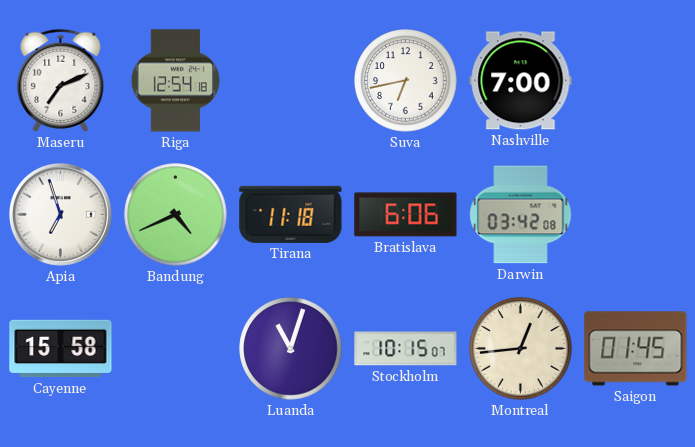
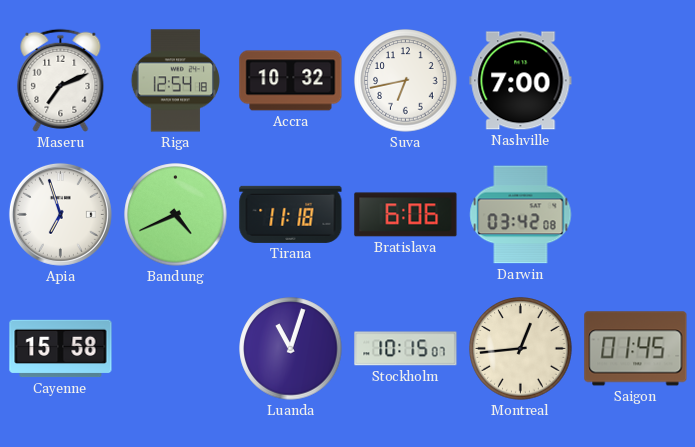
Accra: none -> 10:32 (291, 81)
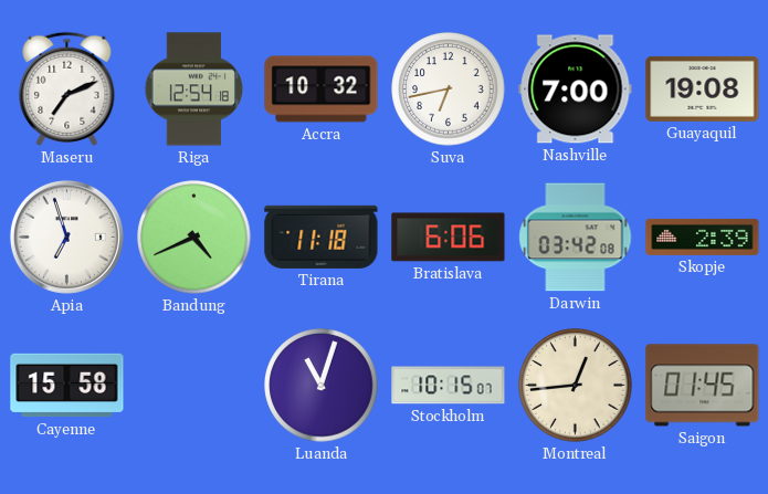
Guayaquil: none -> 19:08 (703, 88)
Skopje: none -> 2:39 (703, 237)
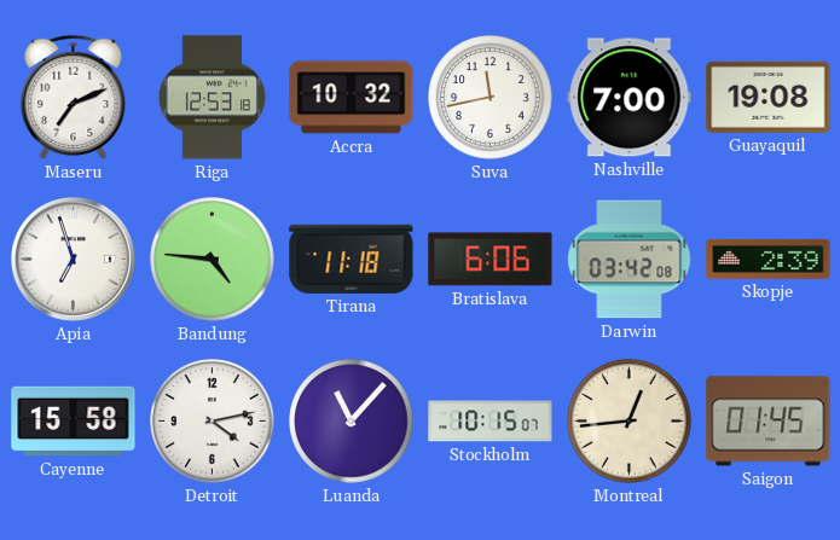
Riga: 12:54 -> 12:53 (212, 98)
Suva: 6:43 -> 11:43 (491, 98)
Bandung: 4:41 -> 4:46 (213, 260)
Detroit: none -> 4:13 (213, 422)
Luanda: 11:03 -> 11:07 (352, 422)
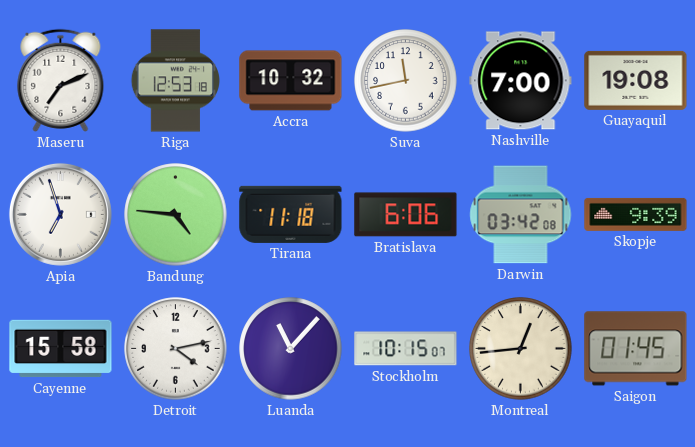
Skopje: 2:39 -> 9:39 (636, 214)
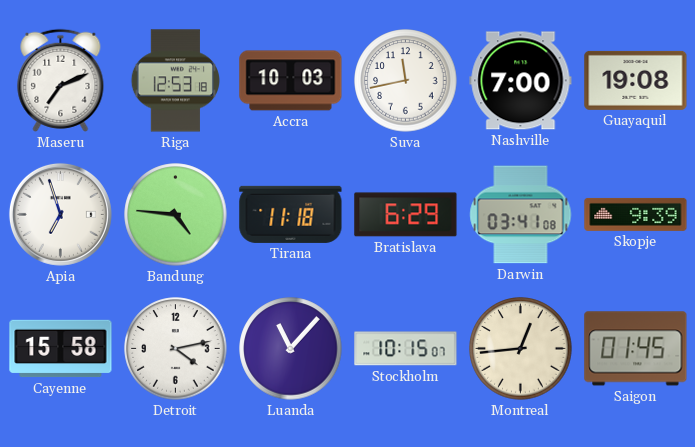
Accra: 10:32 -> 10:03 (291, 81)
Bratislava: 6:06 -> 6:29 (406, 215)
Darwin: 03:42 -> 03:41 (521, 215)
